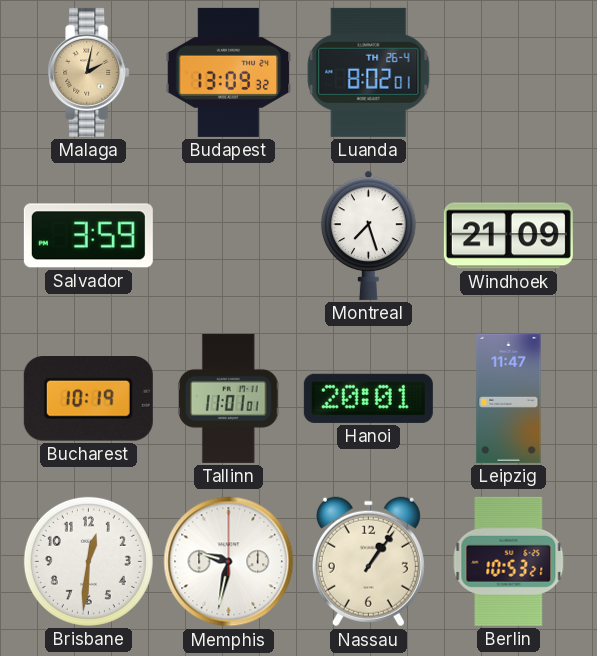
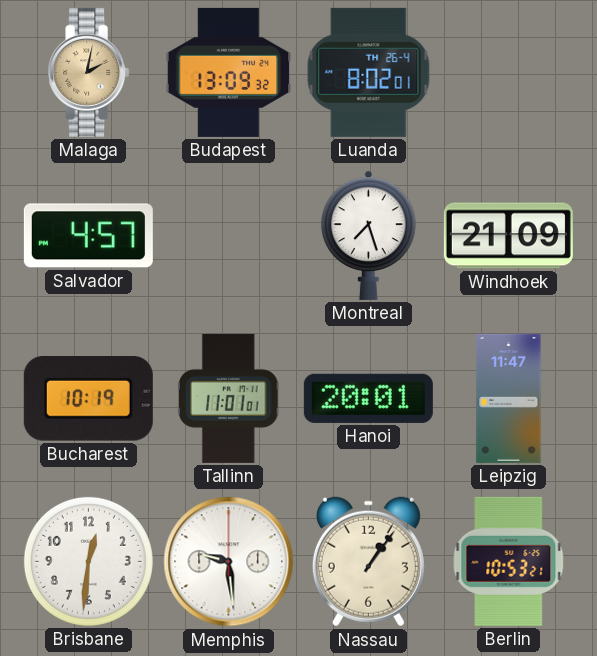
Salvador: 3:59 -> 4:57 (88, 236)
Memphis: 9:32 -> 9:29 (229, 562)
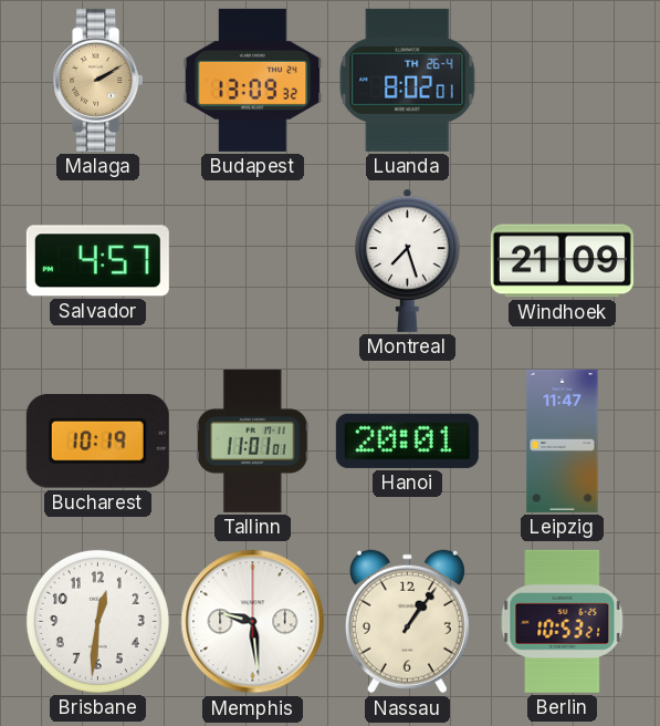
Malaga: 2:02 -> 2:10 (98, 80)
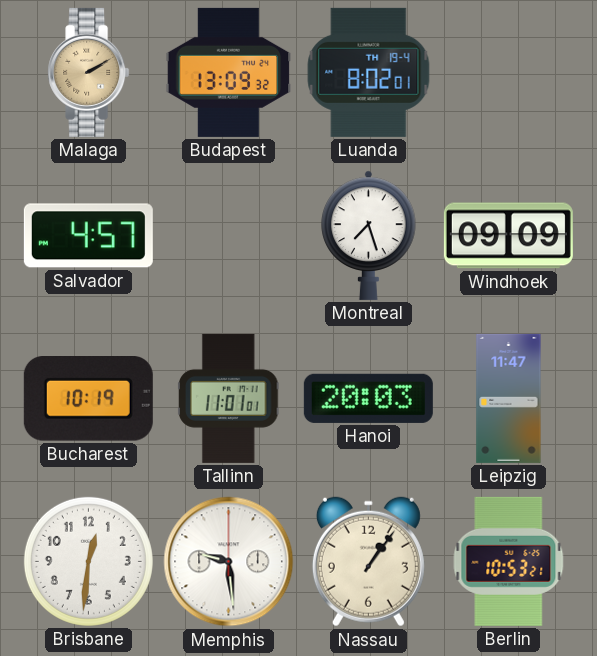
Luanda date: TH 26-4 -> TH 19-4 (369, 72)
Windhoek: 21:09 -> 09:09 (508, 236)
Hanoi: 20:01 -> 20:03 (368, 398)
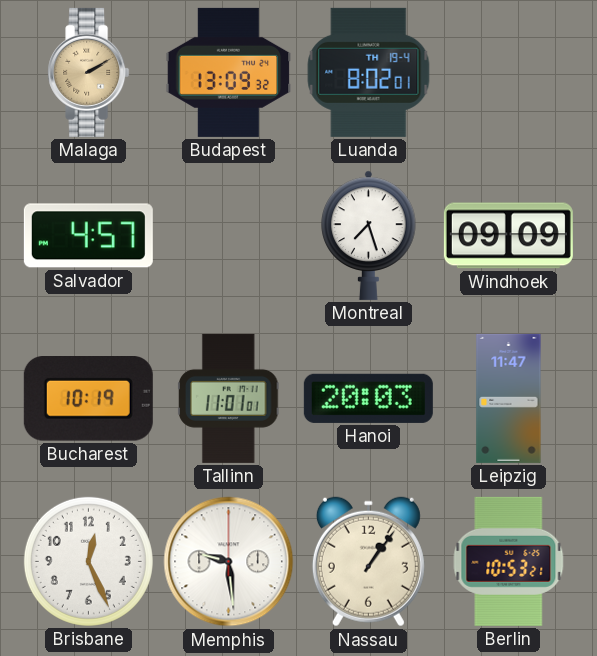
Brisbane: 12:31 -> 12:26 (88, 561)
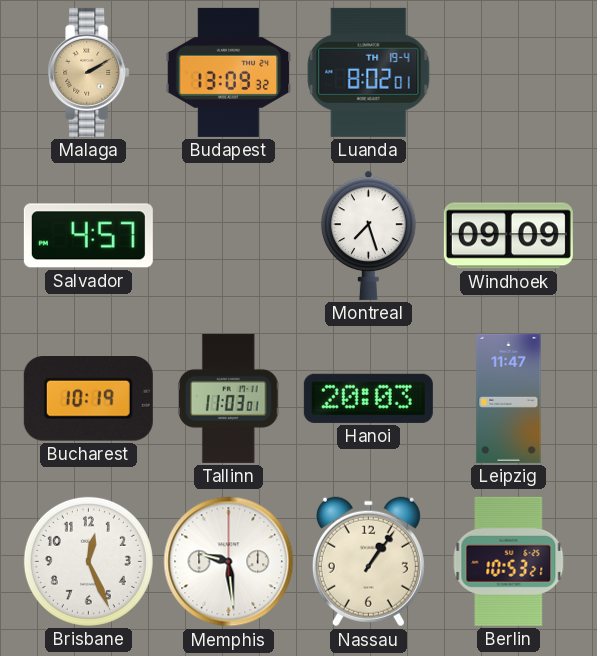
Tallinn: 11:01 -> 11:03 (229, 398)
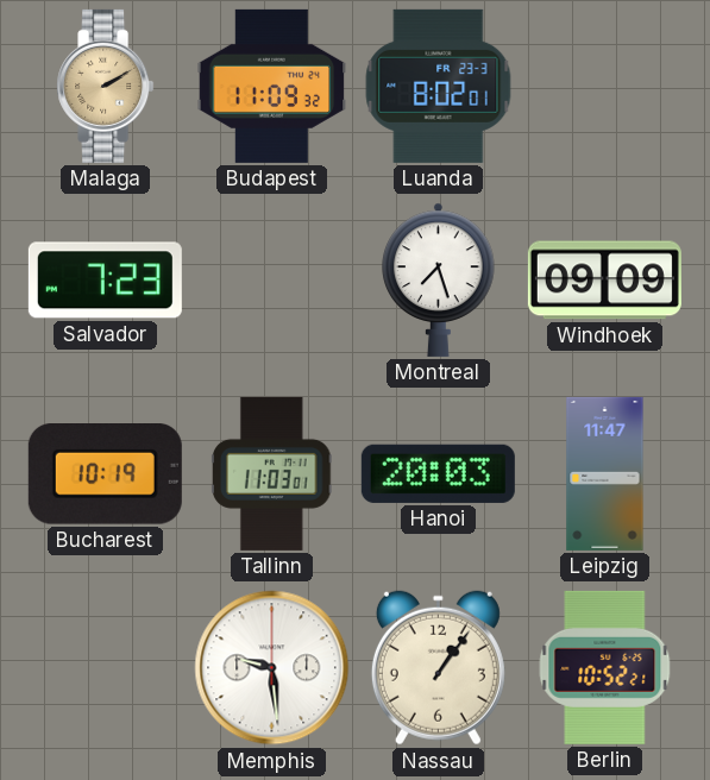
Budapest: 13:09 -> 11:09 (272, 86)
Luanda date: TH 19-4 -> FR 23-3 (439, 86)
Salvador: 4:57 -> 7:23 (105, 281)
Brisbane: 12:26 -> none (88, 561)
Berlin: 10:53 -> 10:52 (605, 667)
